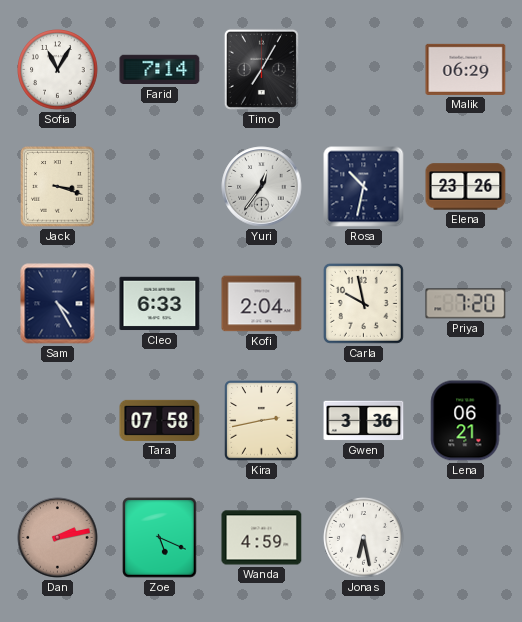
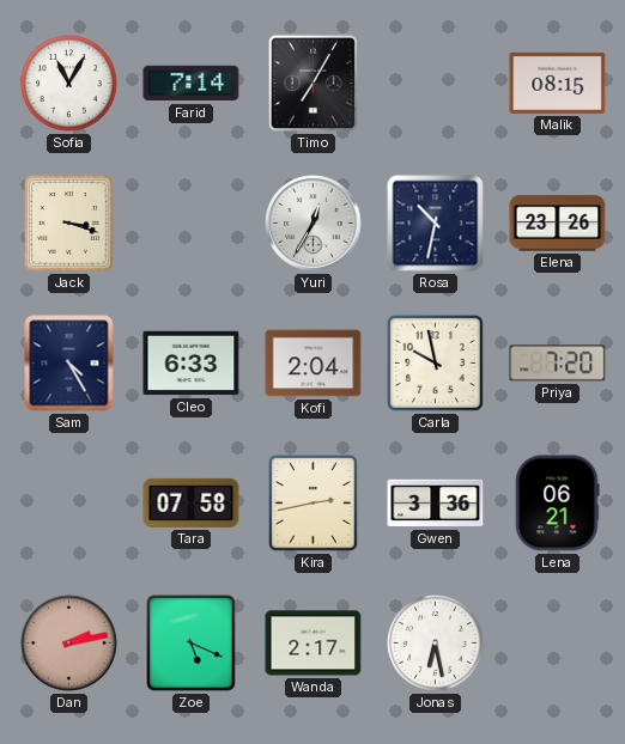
Malik: 06:29 -> 08:15 (558, 83)
Yuri: 12:36 -> 12:35 (314, 224)
Wanda: 4:59 -> 2:17 (314, 644)
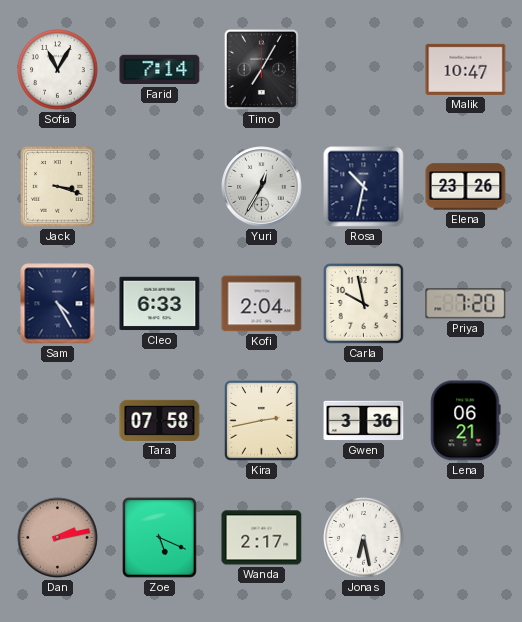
Malik: 08:15 -> 10:47 (466, 69)
